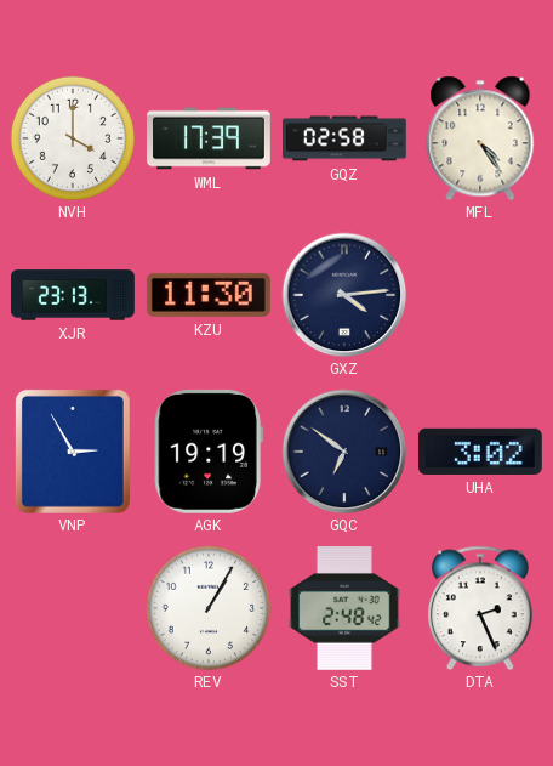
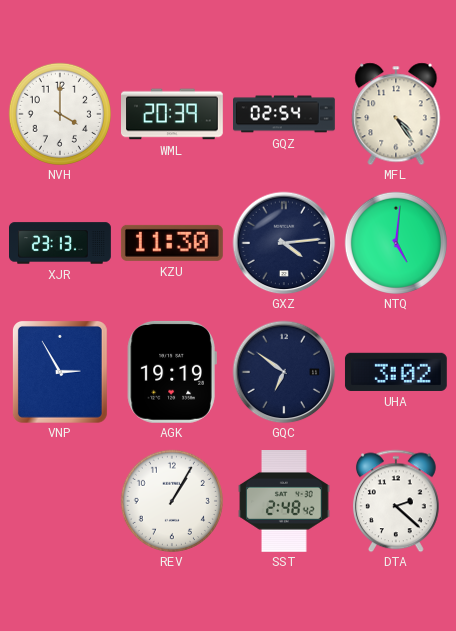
WML: 17:39 -> 20:39 (173, 114)
GQZ: 02:58 -> 02:54 (285, 114)
NTQ: none -> 5:01 (396, 243)
DTA: 2:26 -> 2:22 (396, 501)
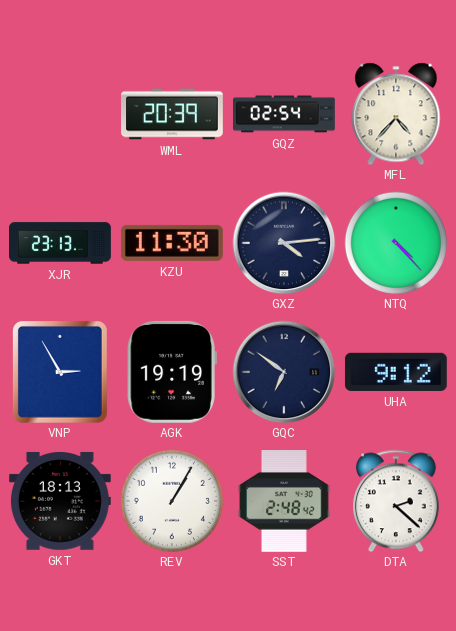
NVH: 4:00 -> none (60, 114)
MFL: 4:24 -> 4:37 (396, 114)
NTQ: 5:01 -> 4:23 (396, 243)
UHA: 3:02 -> 9:12 (396, 372)
GKT: none -> 18:13 (60, 501)
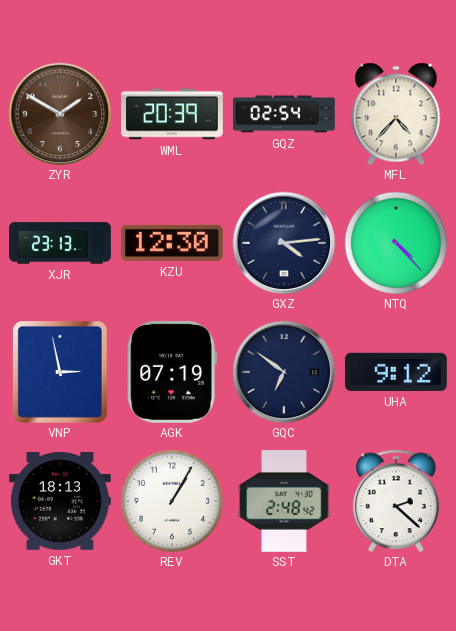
ZYR: none -> 1:50 (60, 114)
KZU: 11:30 -> 12:30 (172, 243)
VNP: 2:55 -> 2:58 (60, 372)
AGK: 19:19 -> 07:19 (172, 372)
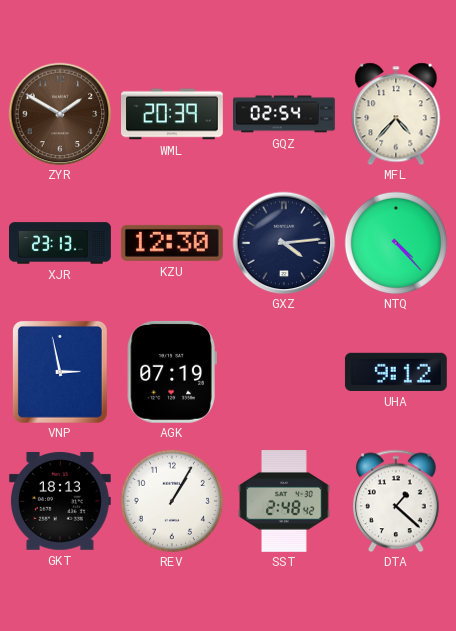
GQC: 6:51 -> none (284, 372)
DTA: 2:22 -> 1:22 (396, 501)
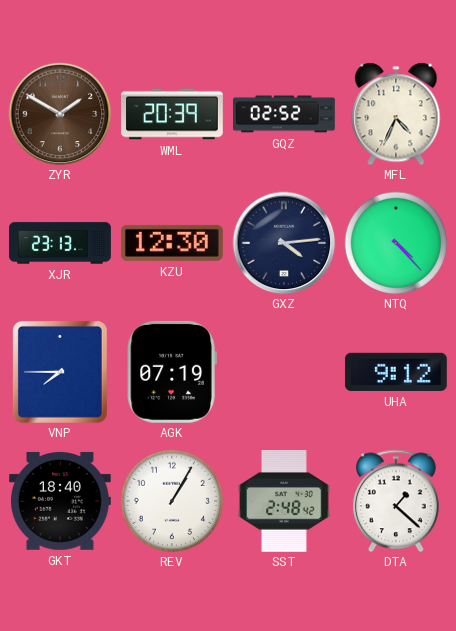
GQZ: 02:54 -> 02:52 (285, 114)
MFL: 4:37 -> 4:34 (396, 114)
VNP: 2:58 -> 7:45 (60, 372)
GKT: 18:13 -> 18:40 (60, 501)
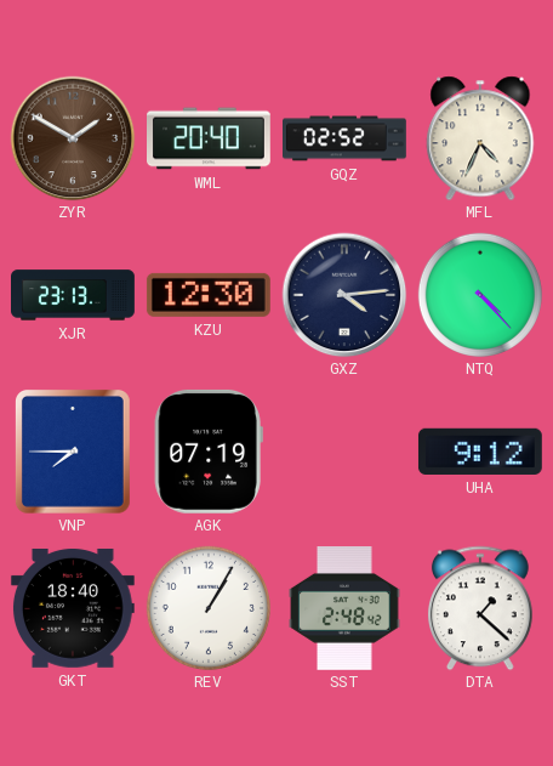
WML: 20:39 -> 20:40 (210, 138)
